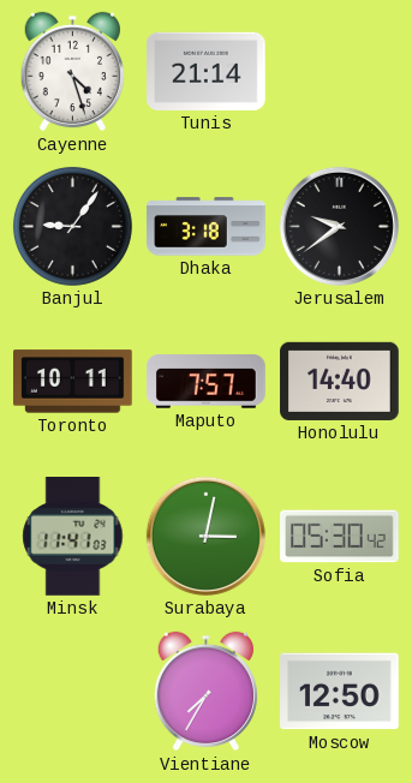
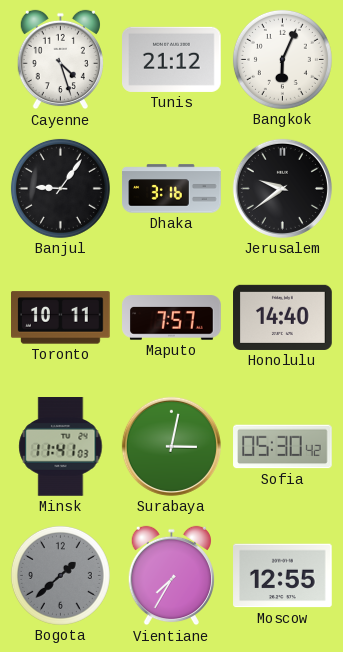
Tunis: 21:14 -> 21:12 (172, 59)
Bangkok: none -> 6:04 (282, 59)
Dhaka: 3:18 -> 3:16 (172, 189)
Bogota: none -> 1:38 (60, 575)
Moscow: 12:50 -> 12:55 (283, 576)
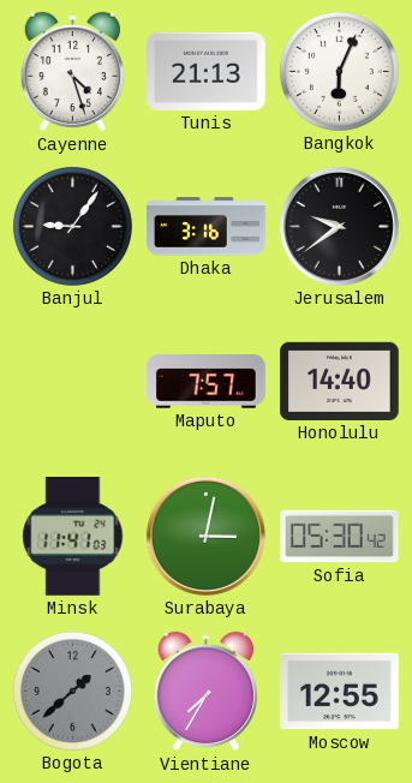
Tunis: 21:12 -> 21:13 (207, 71)
Toronto: 10:11 -> none (61, 318)
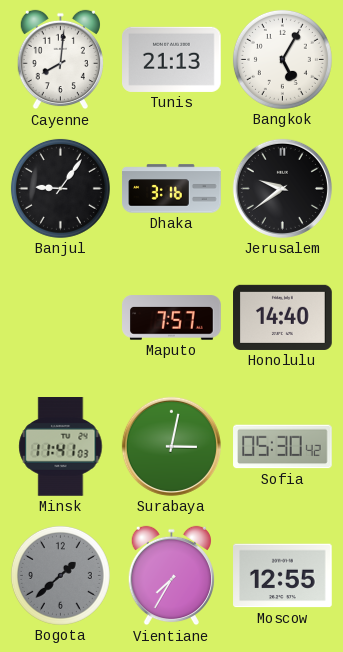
Cayenne: 4:27 -> 8:01 (60, 60)
Bangkok: 6:04 -> 5:05 (282, 59)
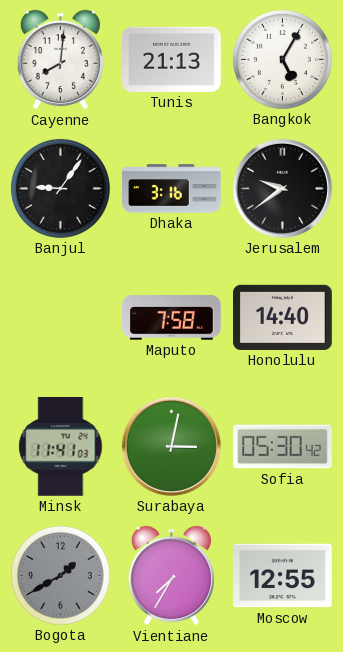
Maputo: 7:57 -> 7:58 (172, 318)
Bogota: 1:38 -> 1:40 (60, 575)
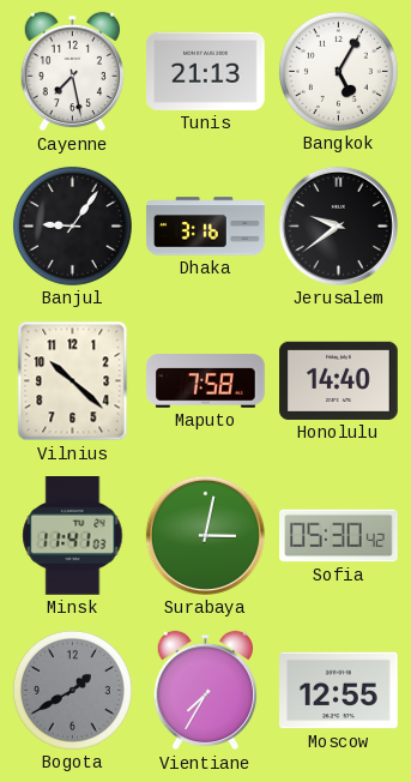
Cayenne: 8:01 -> 7:28 (72, 72)
Vilnius: none -> 10:22 (73, 381)
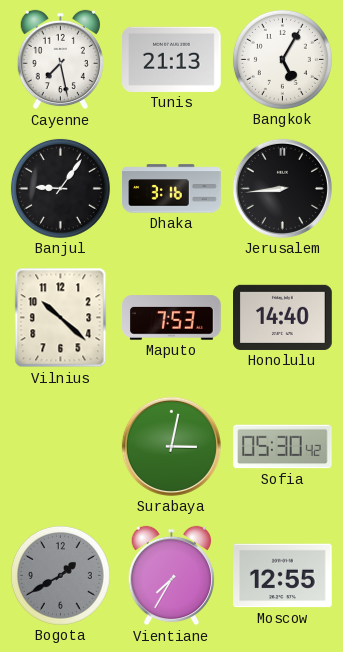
Jerusalem: 9:39 -> 8:44 (282, 188)
Maputo: 7:58 -> 7:53 (172, 318)
Minsk: 11:41 -> none (73, 536)
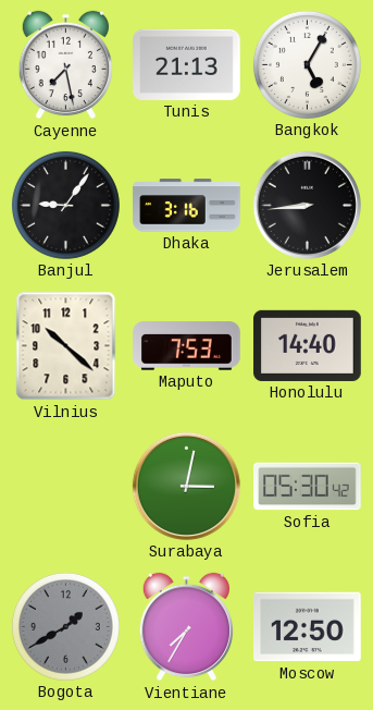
Moscow: 12:55 -> 12:50 (308, 627)
